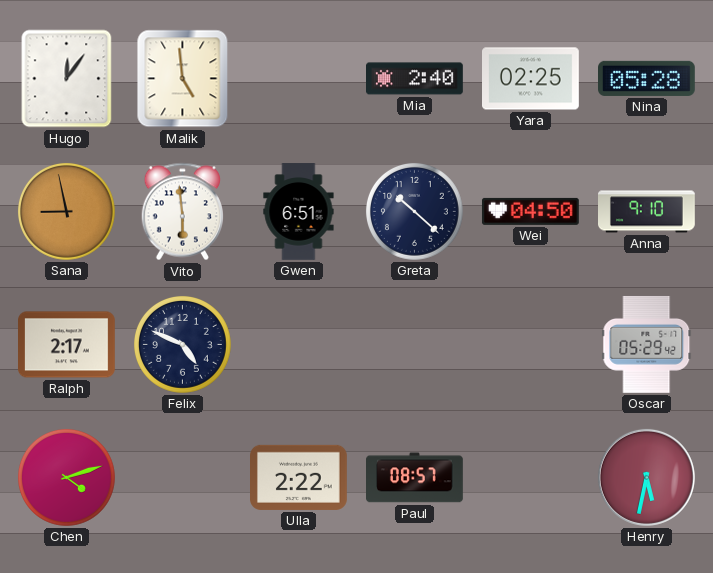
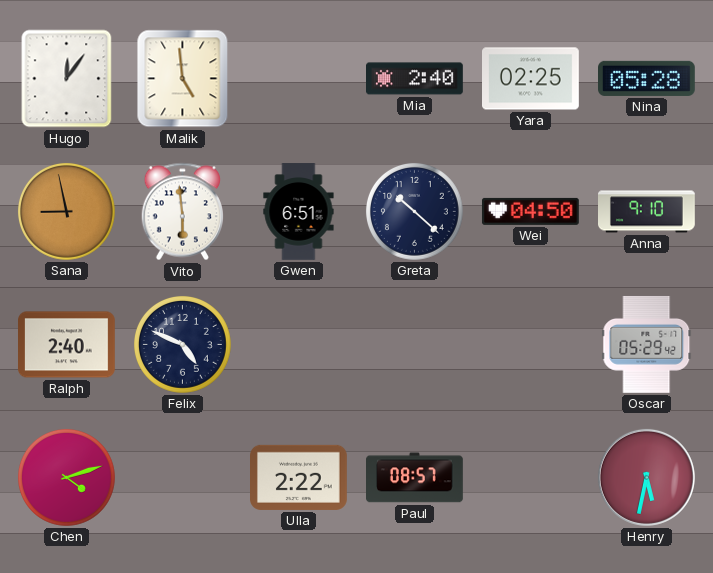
Ralph: 2:17 -> 2:40 (67, 345)
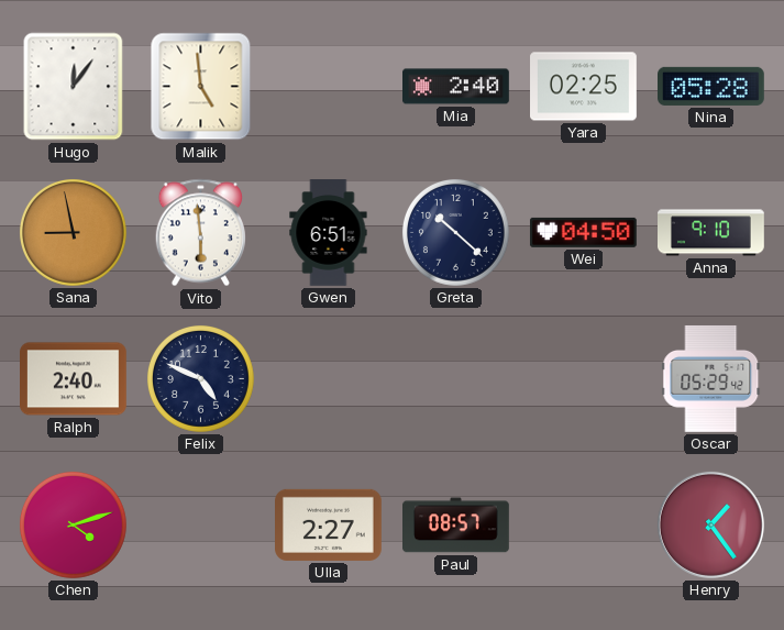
Ulla: 2:22 -> 2:27 (329, 524)
Henry: 5:32 -> 1:24 (710, 524)
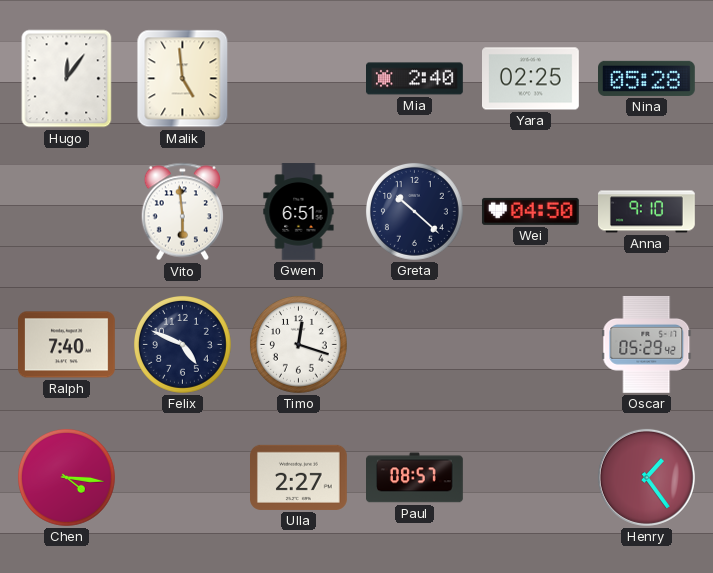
Sana: 8:58 -> none (73, 232)
Ralph: 2:40 -> 7:40 (67, 345)
Timo: none -> 12:18 (298, 344)
Chen: 4:12 -> 4:16 (66, 477)
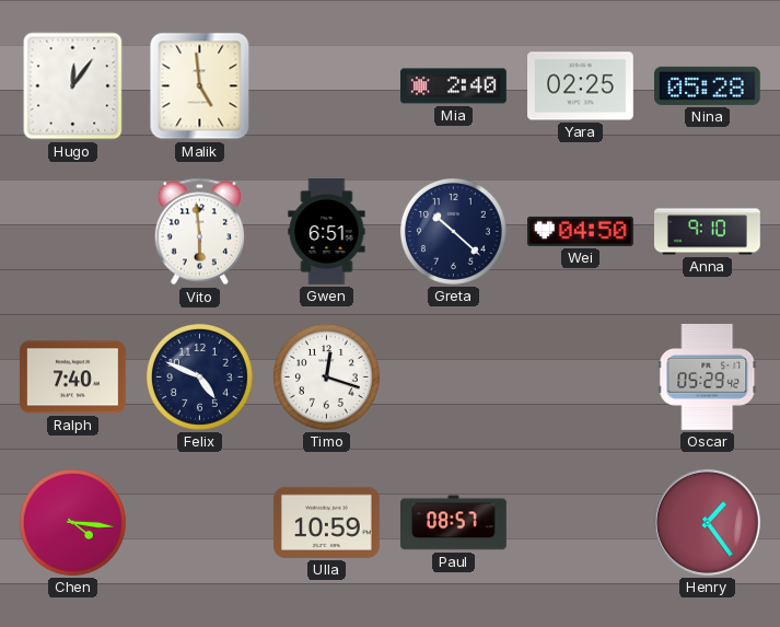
Ulla: 2:27 -> 10:59 (327, 522)
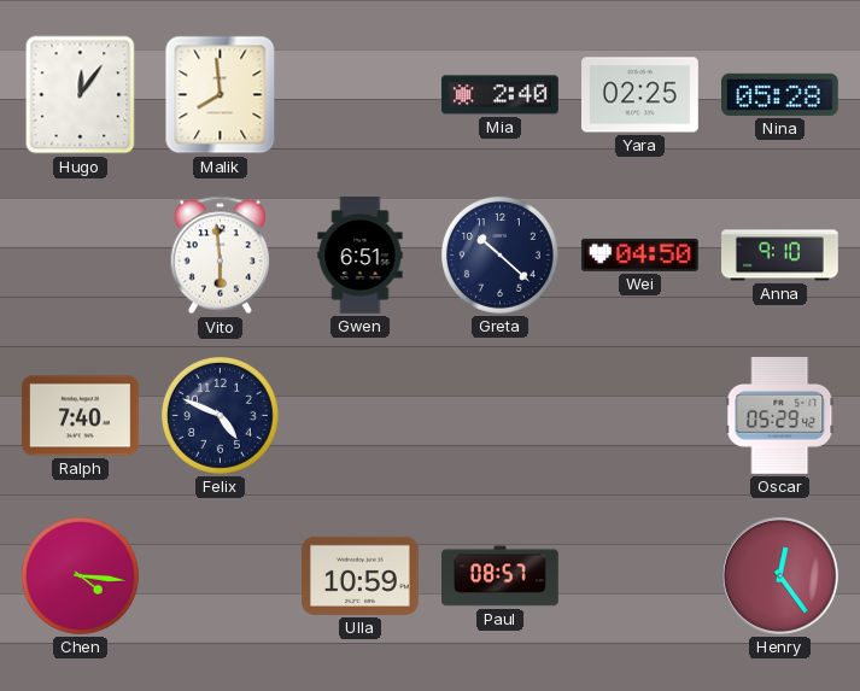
Malik: 4:59 -> 7:59 (221, 95)
Timo: 12:18 -> none (326, 376)
Henry: 1:24 -> 12:24 (779, 575)
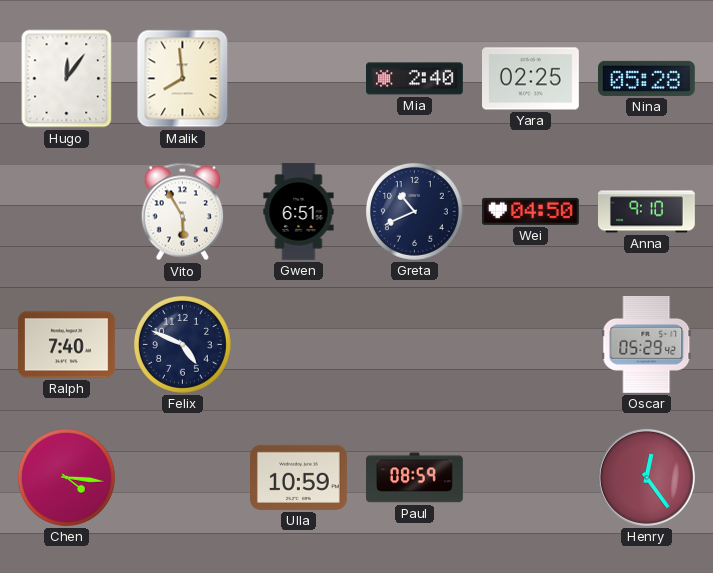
Vito: 5:59 -> 5:55 (182, 212)
Greta: 10:22 -> 10:41 (414, 211)
Paul: 08:57 -> 08:59 (415, 478)
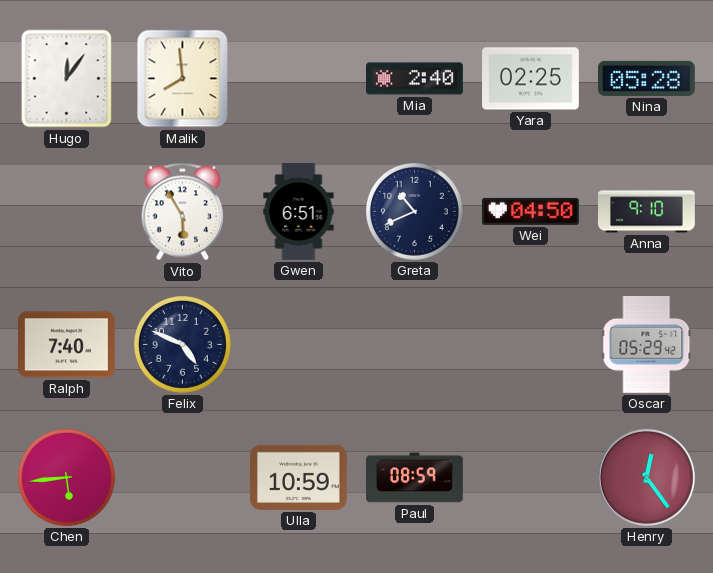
Chen: 4:16 -> 5:44 (66, 477)
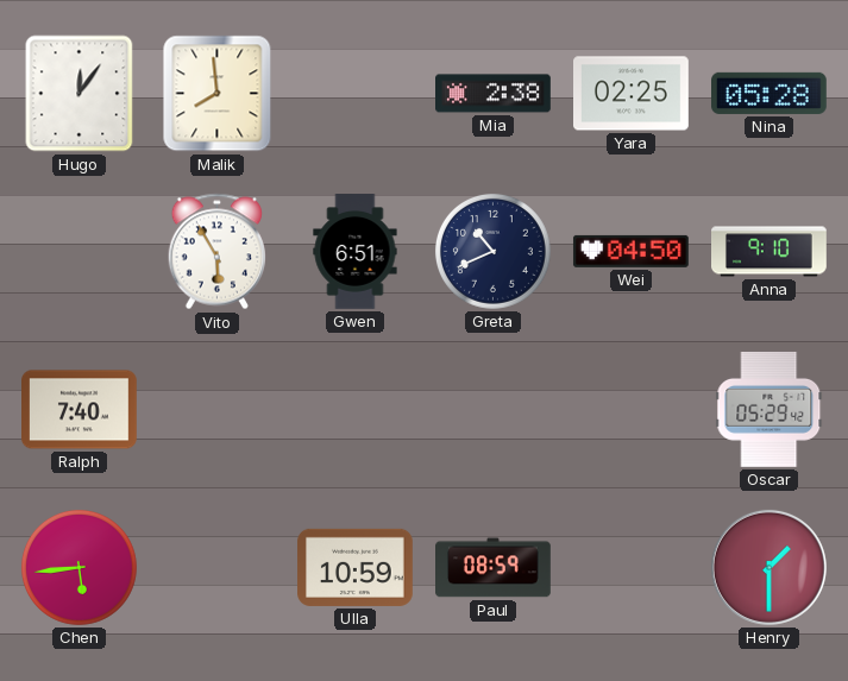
Mia: 2:40 -> 2:38 (494, 94)
Felix: 4:49 -> none (182, 344)
Henry: 12:24 -> 1:30 (768, 567)
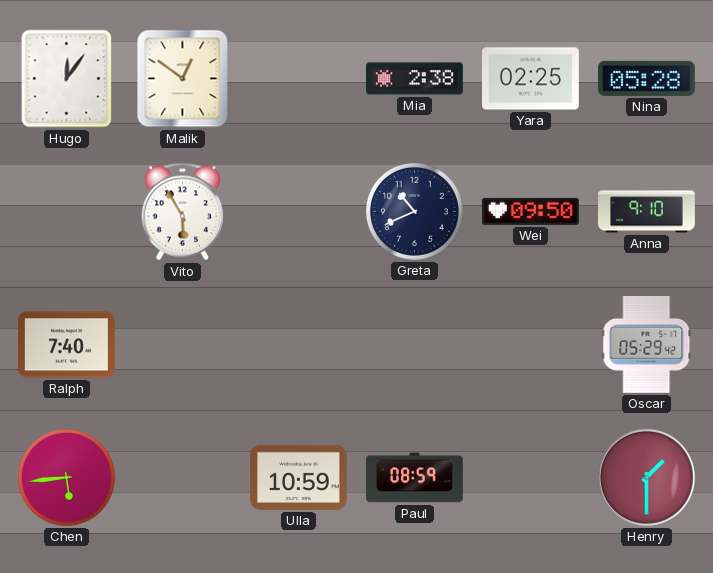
Malik: 7:59 -> 12:51 (183, 79)
Gwen: 6:51 -> none (356, 252)
Wei: 04:50 -> 09:50 (530, 211)
